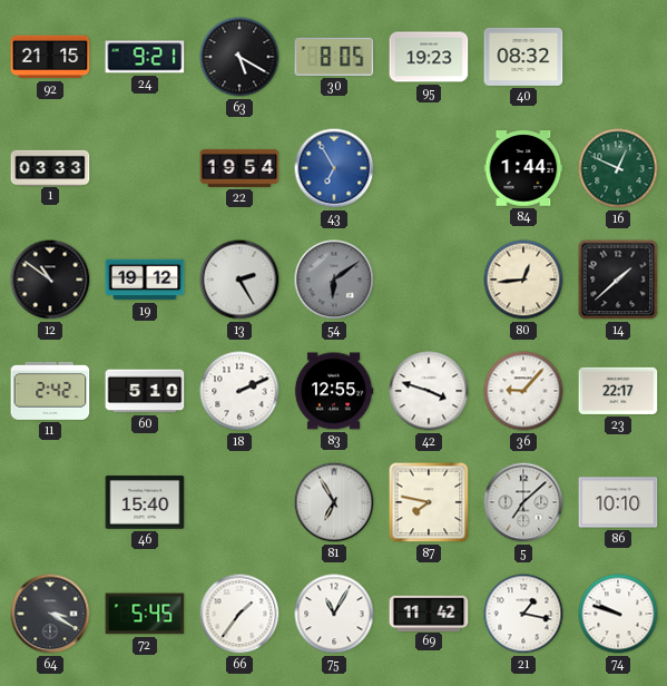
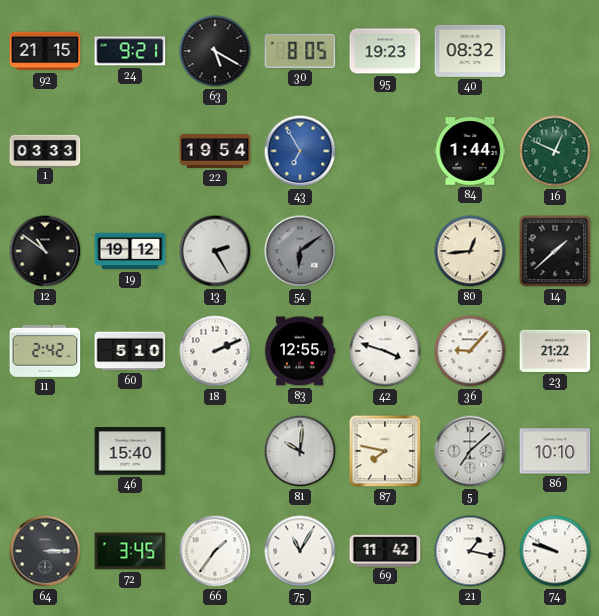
23: 22:17 -> 21:22 (555, 351)
81: 6:55 -> 10:01 (300, 451)
64: 3:20 -> 3:15 (45, 551)
72: 5:45 -> 3:45 (130, 551)
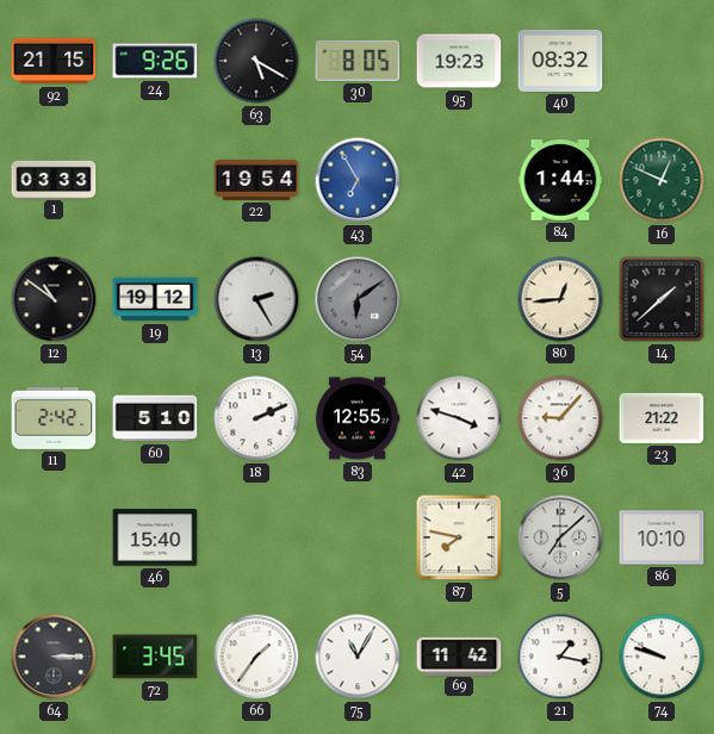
24: 9:21 -> 9:26 (155, 61)
81: 10:01 -> none (300, 451)
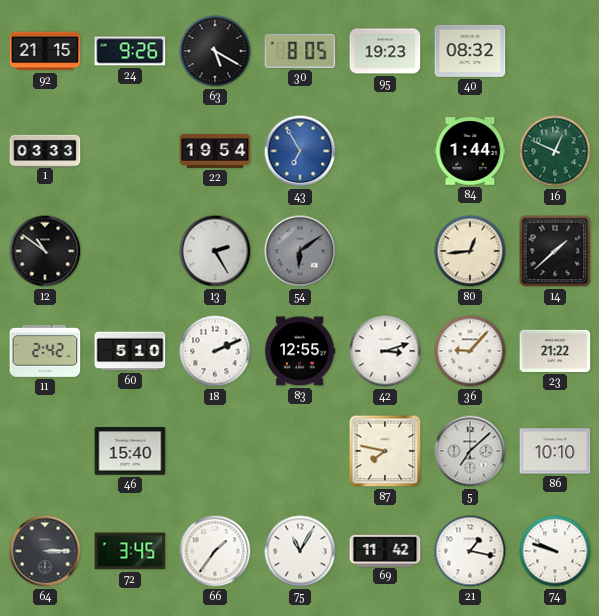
19: 19:12 -> none (155, 299)
42: 3:48 -> 3:12 (385, 351)
